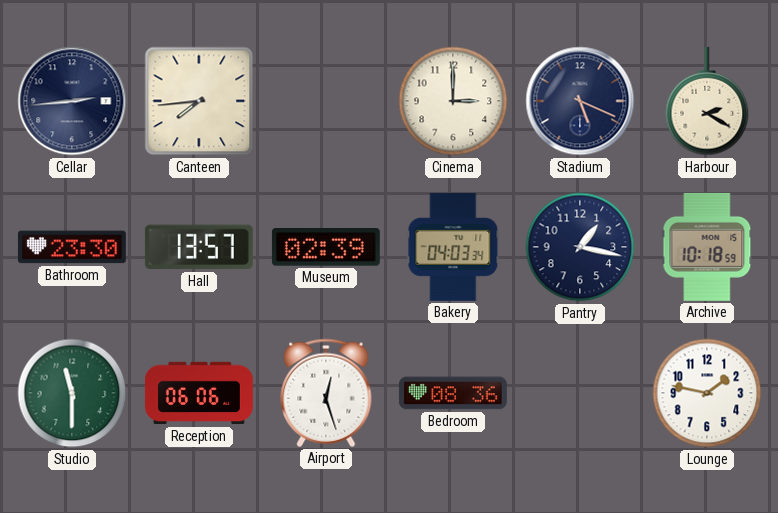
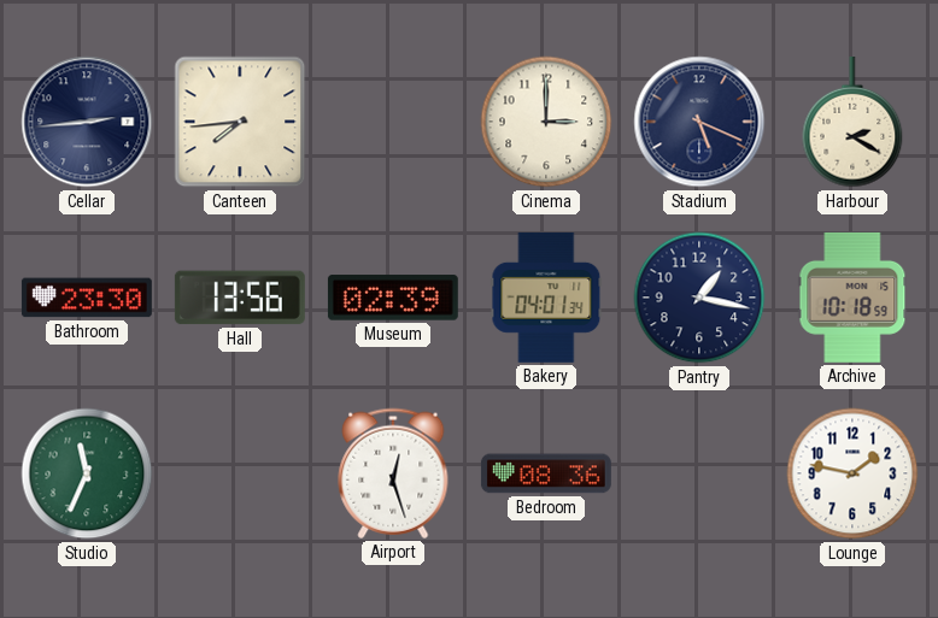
Hall: 13:57 -> 13:56 (240, 298)
Bakery: 04:03 -> 04:01 (546, 298)
Studio: 11:30 -> 11:34 (87, 473)
Reception: 06:06 -> none (199, 393)
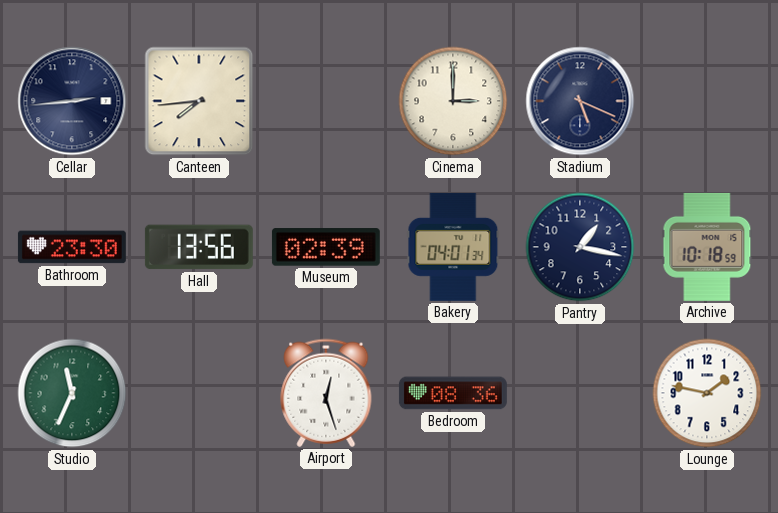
Harbour: 2:20 -> none (852, 122)
